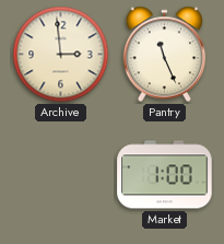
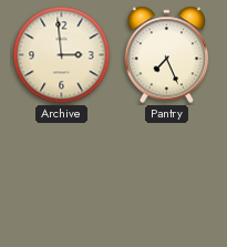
Pantry: 11:26 -> 7:26 (167, 55)
Market: 1:00 -> none (165, 175)
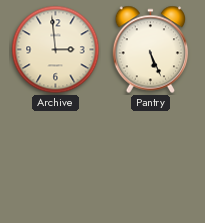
Pantry: 7:26 -> 5:26 (151, 50)
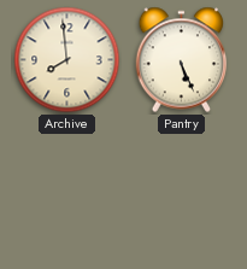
Archive: 2:59 -> 7:59 (67, 60)
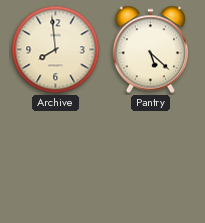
Pantry: 5:26 -> 5:22 (151, 50)
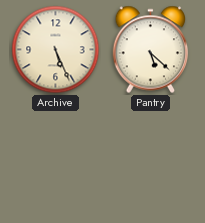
Archive: 7:59 -> 5:26 (56, 50)
